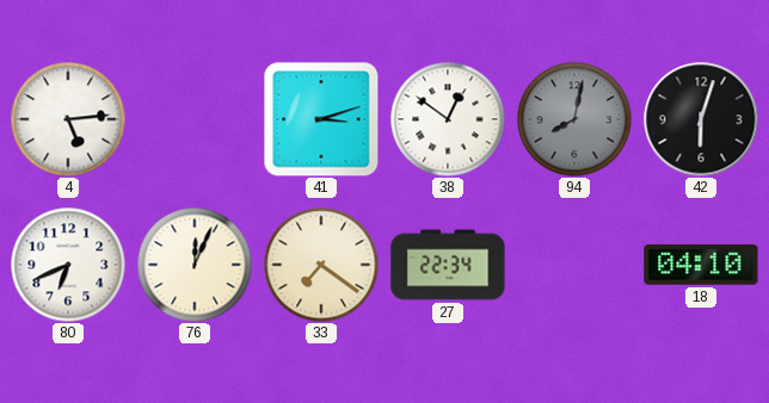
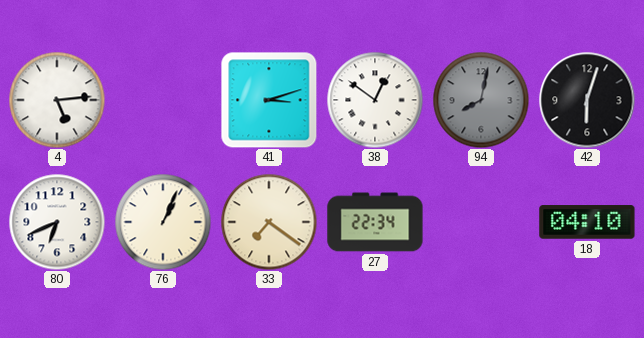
76: 12:04 -> 1:04 (163, 222)
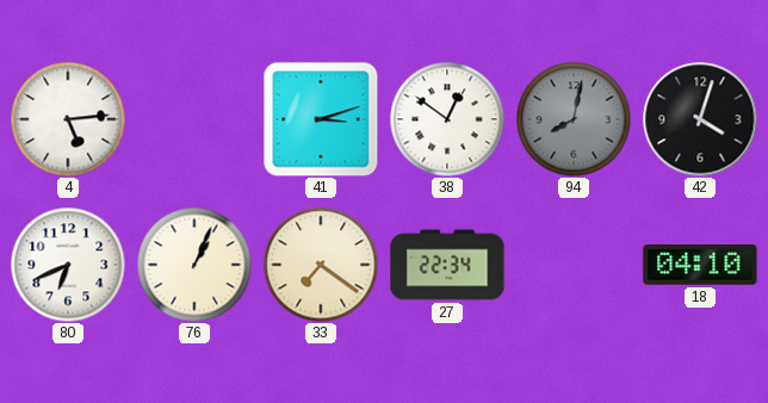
42: 6:03 -> 4:03 (700, 119)
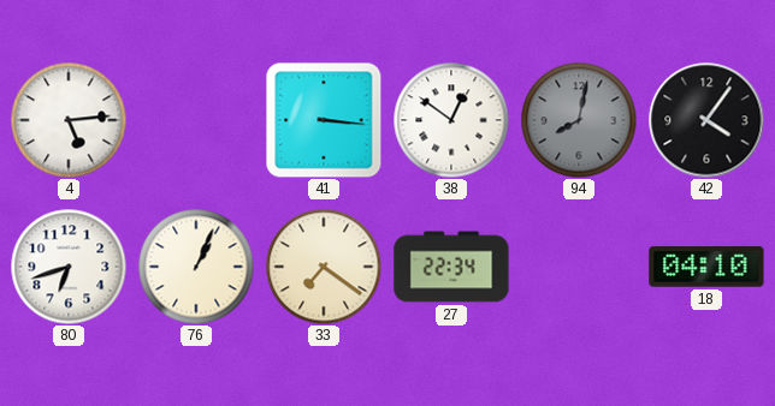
41: 3:12 -> 3:16 (324, 120)
42: 4:03 -> 4:06 (706, 120)
80: 6:41 -> 6:42 (69, 267)
